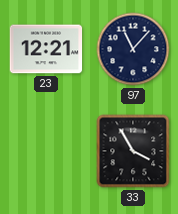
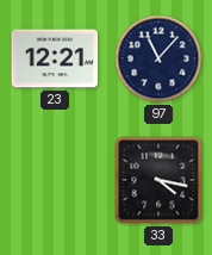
33: 3:55 -> 4:17 (158, 180)
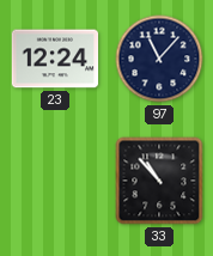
23: 12:21 -> 12:24 (55, 59)
33: 4:17 -> 10:53 (159, 181)
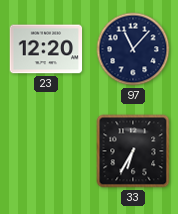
23: 12:24 -> 12:20 (46, 49)
33: 10:53 -> 6:35 (133, 151)
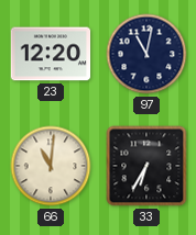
97: 11:07 -> 11:02 (146, 54)
66: none -> 11:01 (51, 166)
